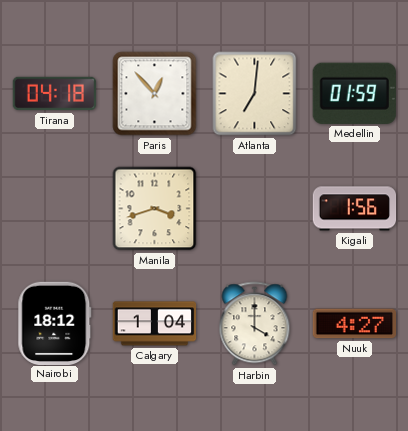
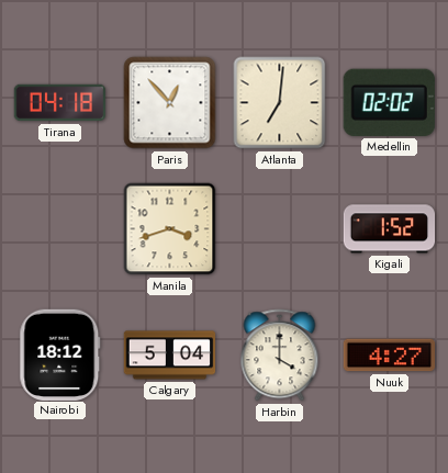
Medellin: 01:59 -> 02:02 (389, 102)
Kigali: 1:56 -> 1:52 (390, 229)
Calgary: 1:04 -> 5:04 (170, 356)
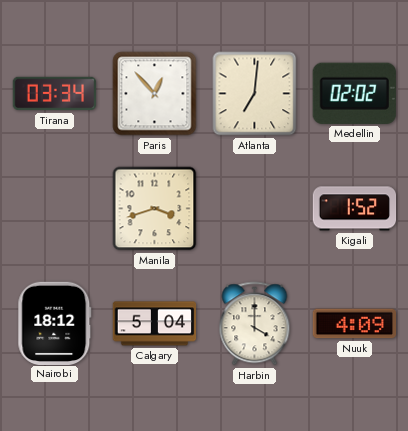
Tirana: 04:18 -> 03:34 (55, 94)
Nuuk: 4:27 -> 4:09 (354, 324)
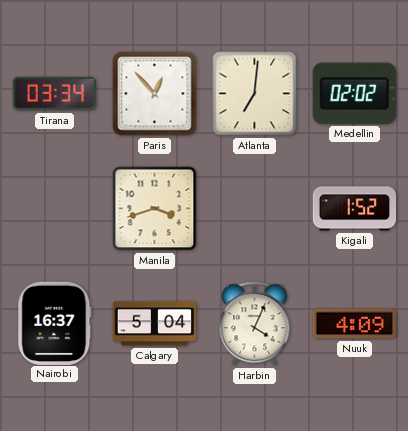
Nairobi: 18:12 -> 16:37 (55, 323)
Harbin: 4:00 -> 4:04 (255, 324)
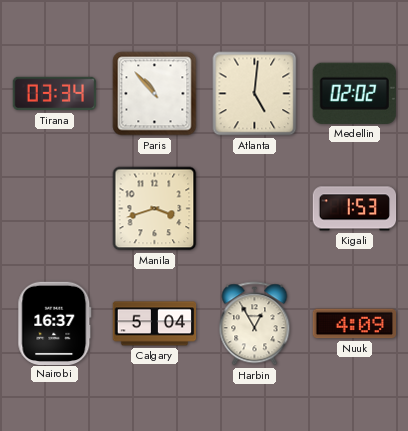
Paris: 12:53 -> 10:53 (155, 94)
Atlanta: 7:01 -> 5:01 (255, 94)
Kigali: 1:52 -> 1:53 (355, 209)
Harbin: 4:04 -> 12:55 (255, 324)
